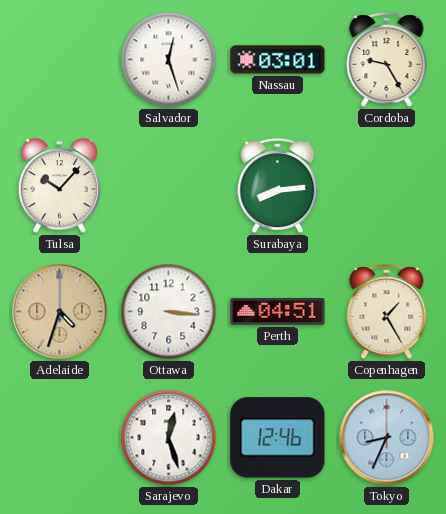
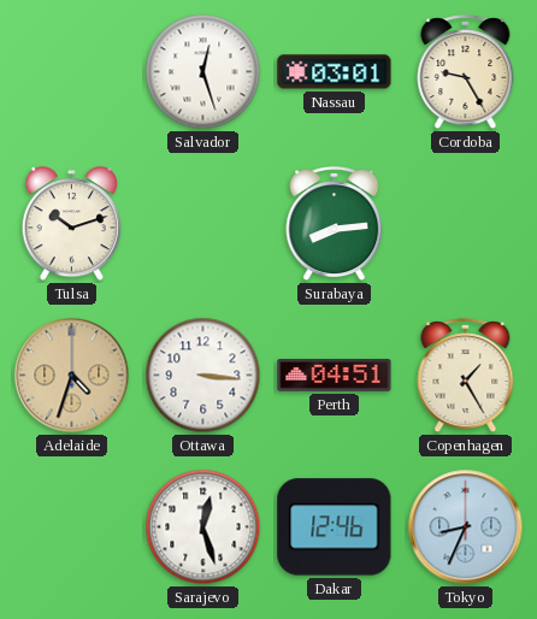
Tulsa: 10:07 -> 10:12 (72, 225)
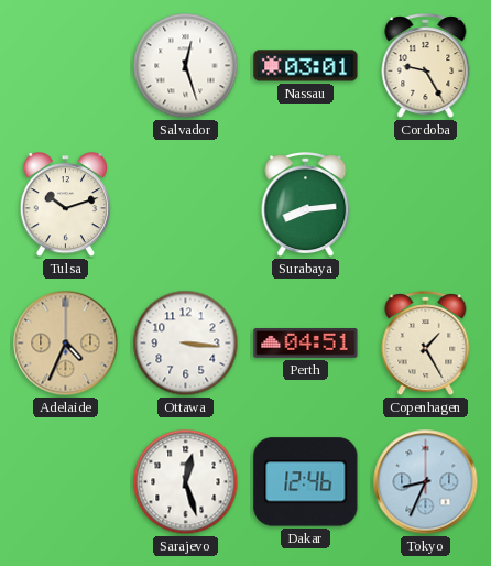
Adelaide: 4:33 -> 4:34 (66, 344)
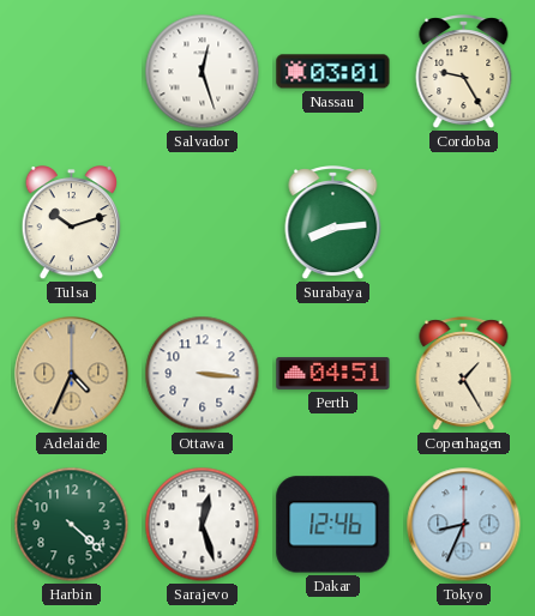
Harbin: none -> 4:22 (72, 525)
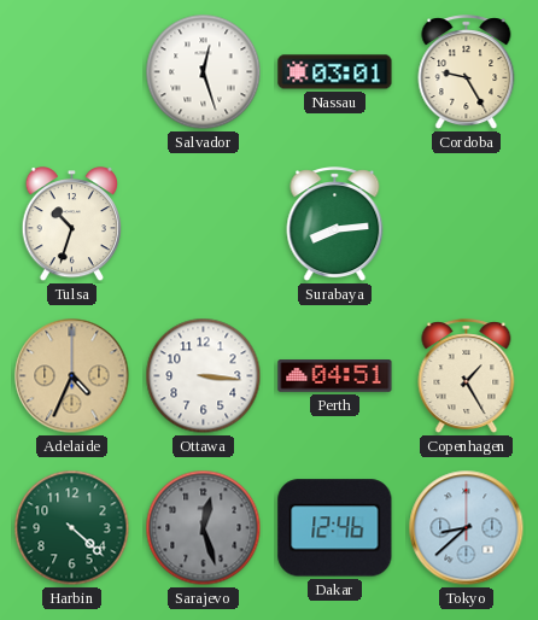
Tulsa: 10:12 -> 10:33 (72, 226)
Sarajevo dial: white -> grey (204, 528)
Tokyo: 8:34 -> 8:38 (467, 528)
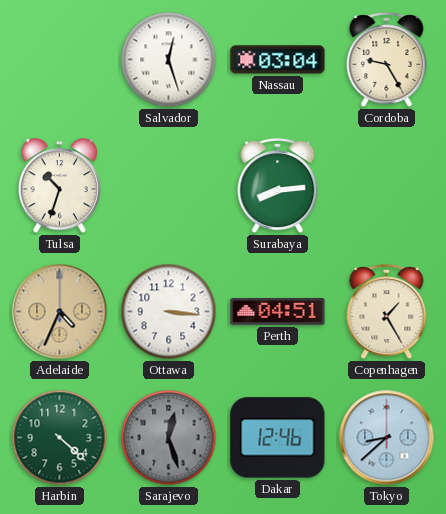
Nassau: 03:01 -> 03:04 (278, 60)
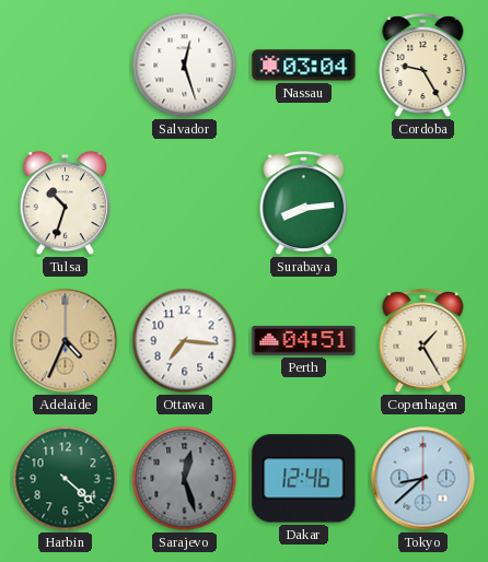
Ottawa: 3:16 -> 7:16 (185, 341)
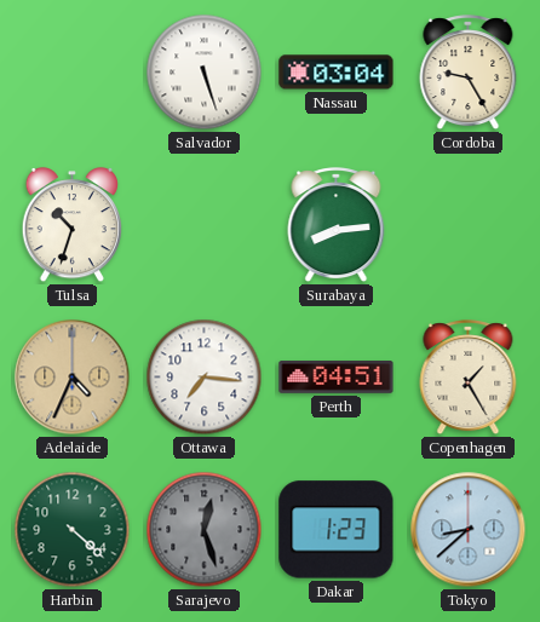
Salvador: 12:27 -> 5:27 (205, 73)
Dakar: 12:46 -> 1:23 (337, 530)
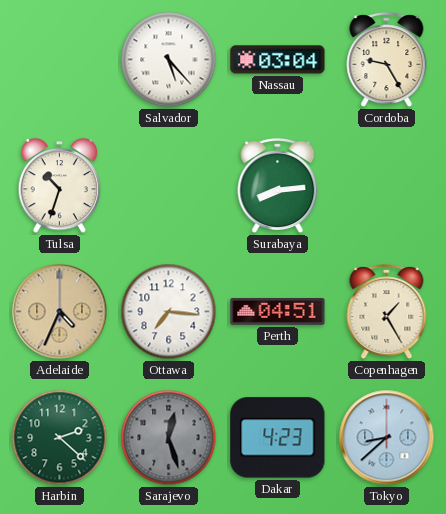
Salvador: 5:27 -> 5:23 (169, 60)
Harbin: 4:22 -> 2:22 (60, 438)
Dakar: 1:23 -> 4:23 (278, 438)
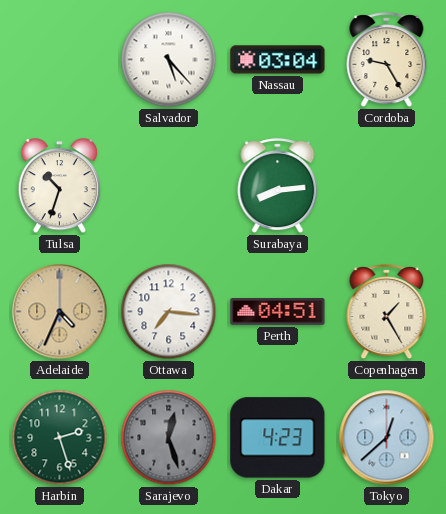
Harbin: 2:22 -> 2:27 (60, 438)
Tokyo: 8:38 -> 12:38 (387, 438)
